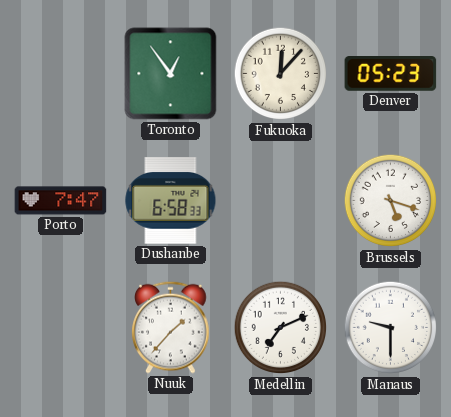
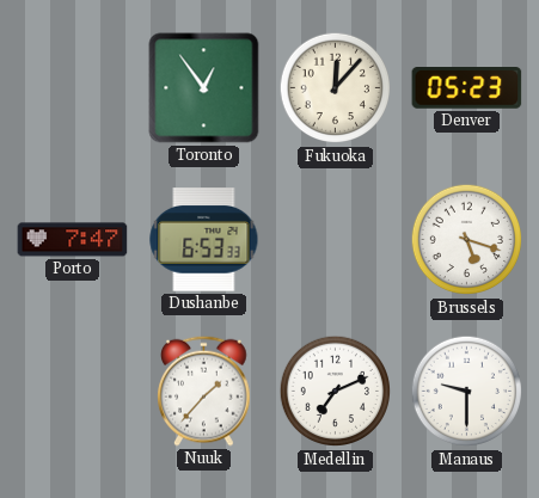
Dushanbe: 6:58 -> 6:53 (204, 240)
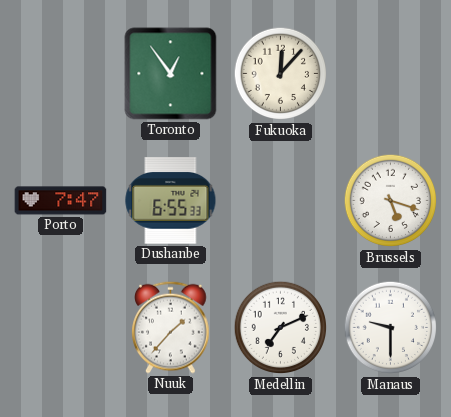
Denver: 05:23 -> none (467, 88)
Dushanbe: 6:53 -> 6:55 (171, 201)
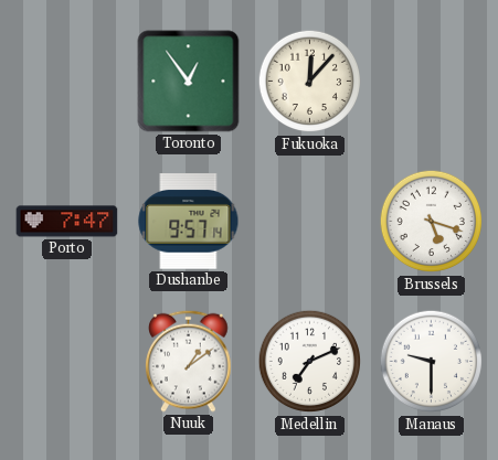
Dushanbe: 6:55 -> 9:57 (189, 222)
Nuuk: 1:37 -> 1:09 (189, 361)
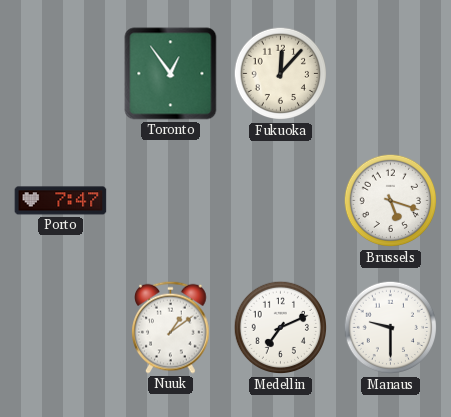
Dushanbe: 9:57 -> none (189, 222)
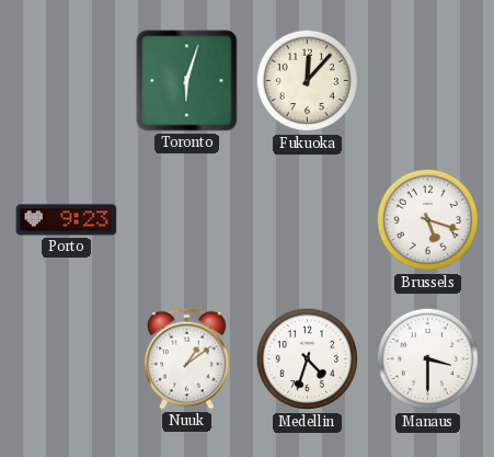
Toronto: 12:54 -> 6:03 (187, 81)
Porto: 7:47 -> 9:23 (67, 220)
Medellin: 7:11 -> 4:33 (308, 359)
Manaus: 9:30 -> 3:30 (428, 359)
